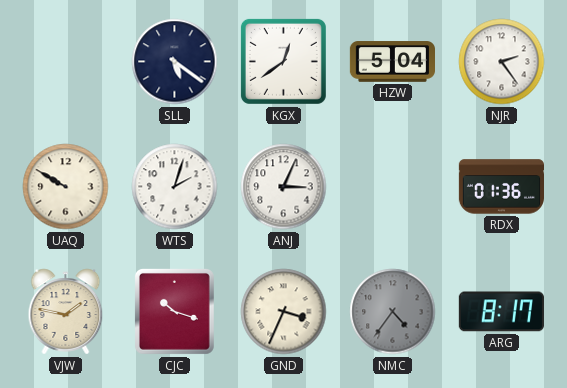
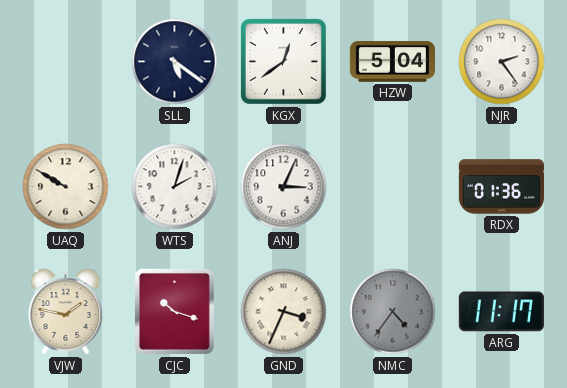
ARG: 8:17 -> 11:17 (501, 312)
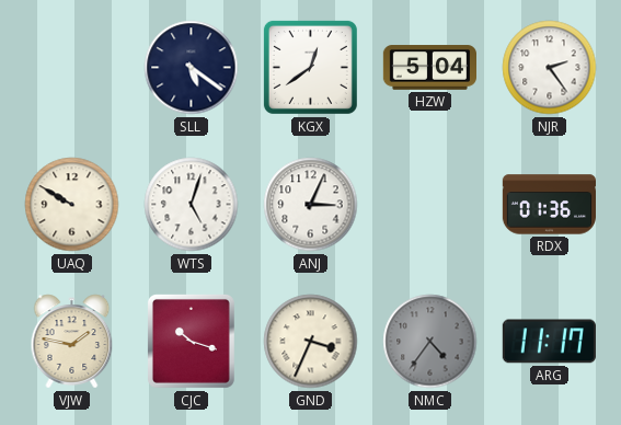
WTS: 2:03 -> 5:03 (192, 205)
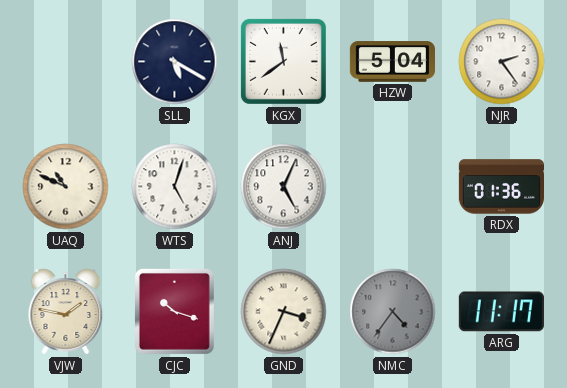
SLL: 5:21 -> 5:20 (175, 62)
KGX: 12:39 -> 11:39 (283, 61)
UAQ: 9:50 -> 10:49 (66, 187)
ANJ: 3:04 -> 5:04 (284, 187)
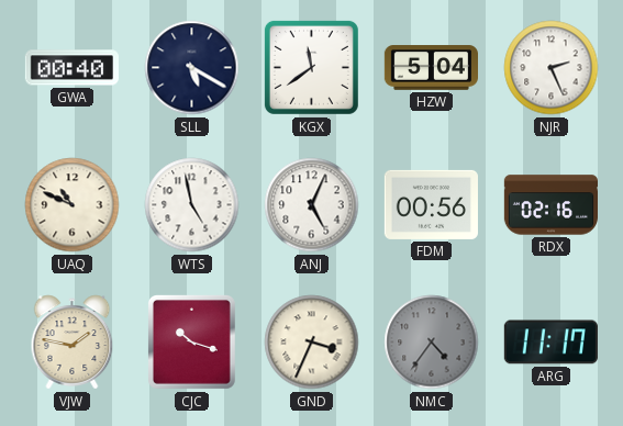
GWA: none -> 00:40 (71, 68)
NJR: 2:24 -> 2:26 (552, 68)
WTS: 5:03 -> 4:58 (192, 205)
FDM: none -> 00:56 (431, 204)
RDX: 01:36 -> 02:16 (550, 205)
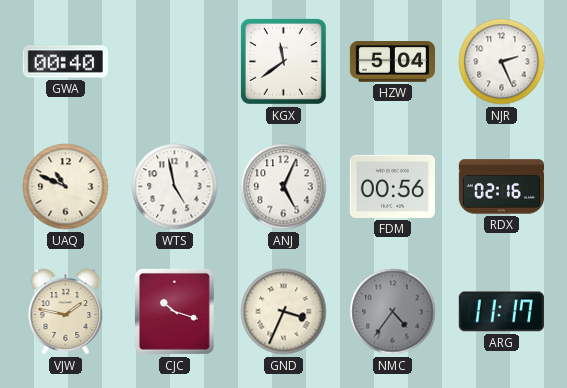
SLL: 5:20 -> none (192, 68)
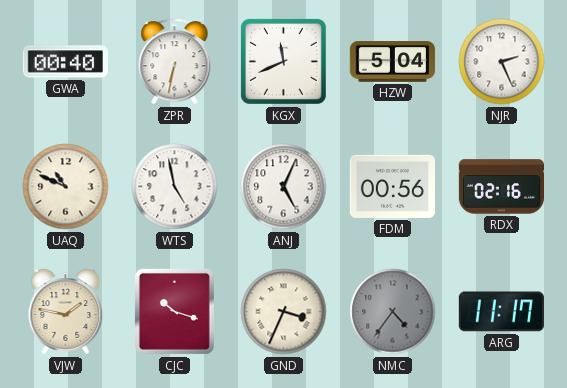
ZPR: none -> 6:32 (175, 62)
KGX: 11:39 -> 11:41 (283, 61)
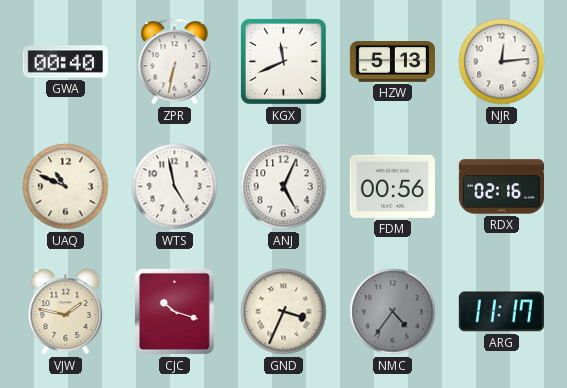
HZW: 5:04 -> 5:13 (392, 62)
NJR: 2:26 -> 12:14 (502, 62)
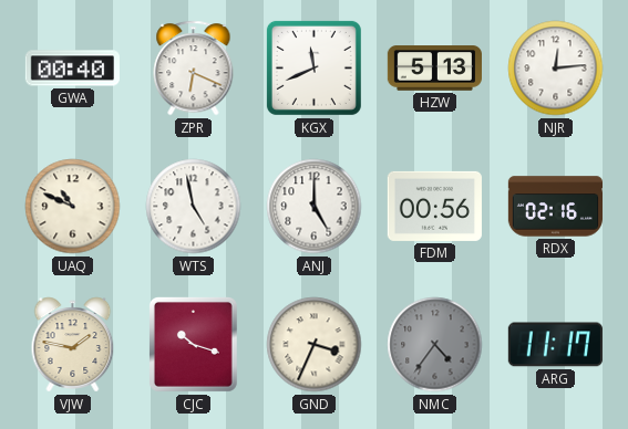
ZPR: 6:32 -> 6:19 (194, 69)
ANJ: 5:04 -> 5:00 (315, 207)
